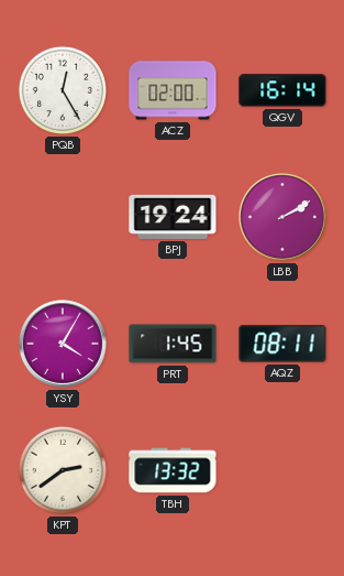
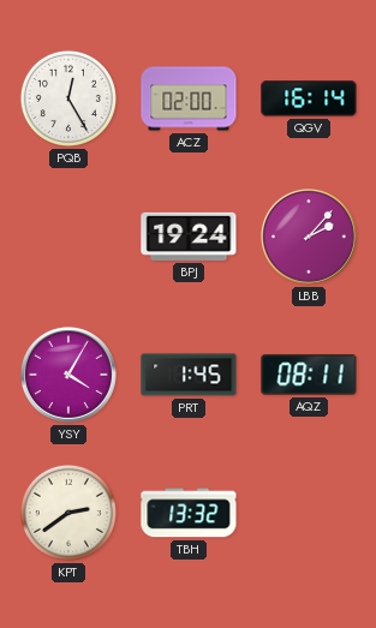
LBB: 2:10 -> 2:07 (309, 237)
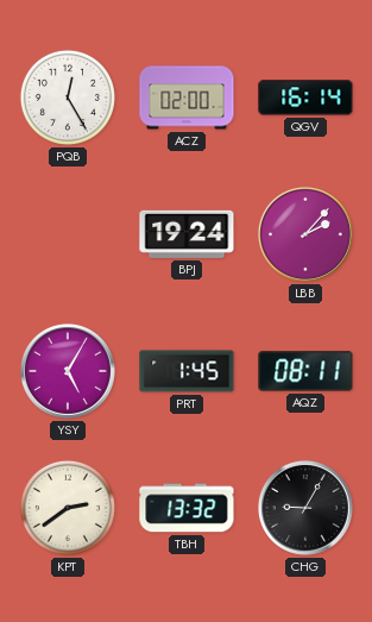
YSY: 4:05 -> 5:05 (68, 371)
CHG: none -> 9:05 (305, 508)
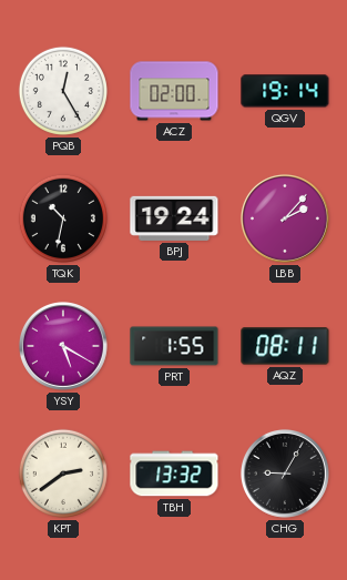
QGV: 16:14 -> 19:14 (285, 91)
TQK: none -> 10:32 (63, 218)
YSY: 5:05 -> 5:20 (63, 346)
PRT: 1:45 -> 1:55 (174, 346)
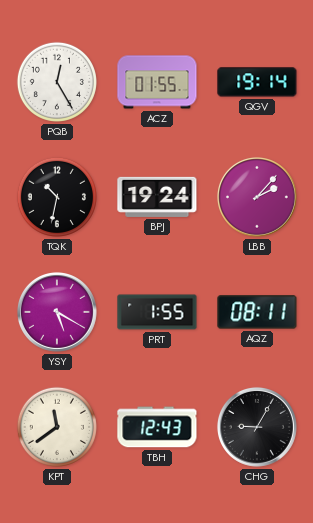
ACZ: 02:00 -> 01:55 (157, 82)
KPT: 2:39 -> 11:39 (57, 427)
TBH: 13:32 -> 12:43 (157, 427)
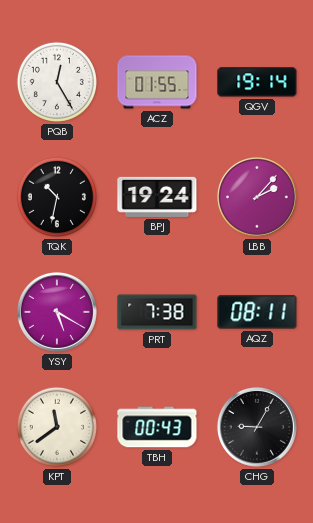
PRT: 1:55 -> 7:38 (157, 312)
TBH: 12:43 -> 00:43 (157, 427)
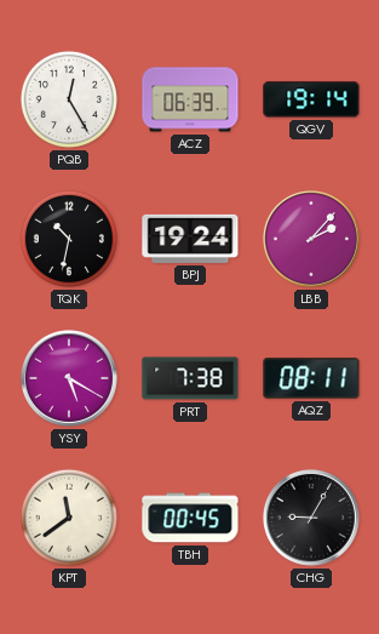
ACZ: 01:55 -> 06:39 (190, 99)
TBH: 00:43 -> 00:45 (190, 518)
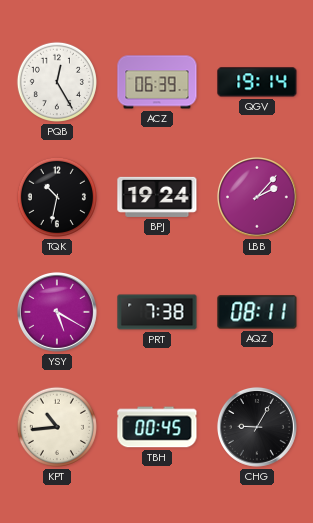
KPT: 11:39 -> 10:44 (57, 427)
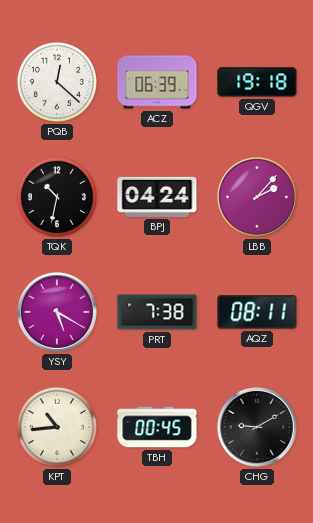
PQB: 12:25 -> 12:22 (57, 82)
QGV: 19:14 -> 19:18 (257, 82)
BPJ: 19:24 -> 04:24 (157, 197)
CHG: 9:05 -> 9:10 (257, 427)
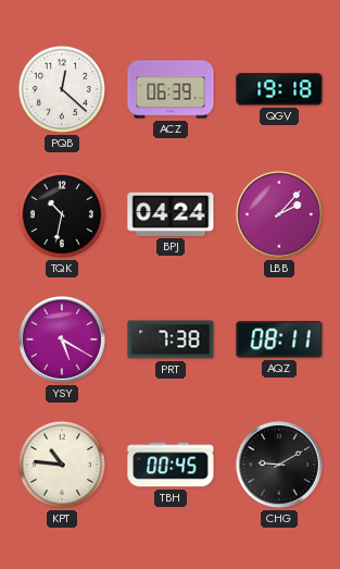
KPT: 10:44 -> 10:46 (62, 465)
